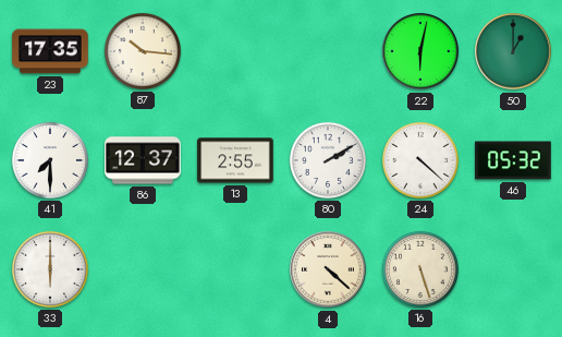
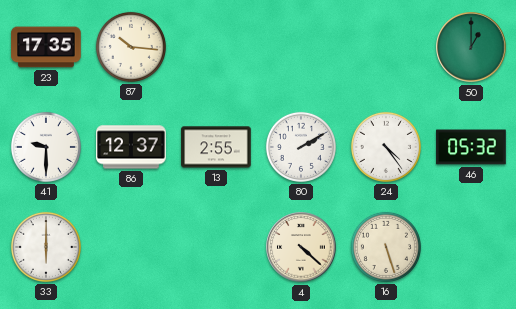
22: 6:02 -> none (420, 51)
41: 7:30 -> 9:30 (46, 147)
24: 4:22 -> 4:24 (386, 147)
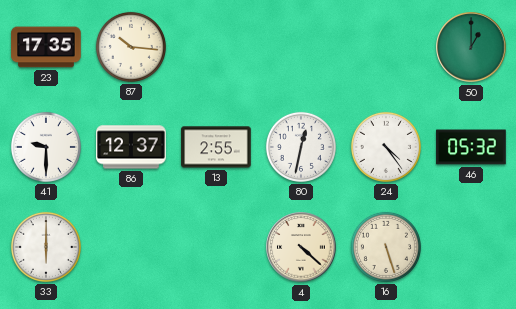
80: 2:10 -> 12:32 (301, 147)
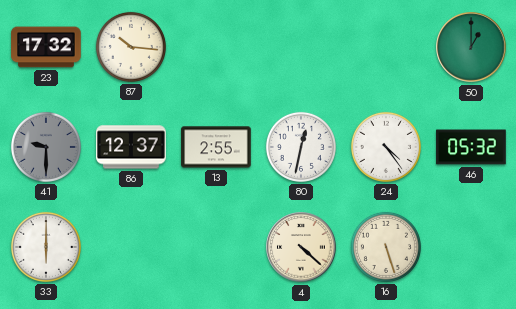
23: 17:35 -> 17:32 (46, 47)
41 dial: white -> grey (46, 147)
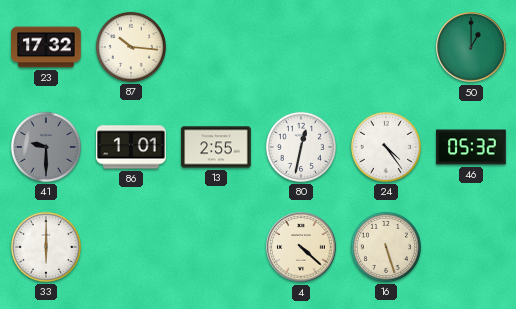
86: 12:37 -> 1:01 (131, 147)
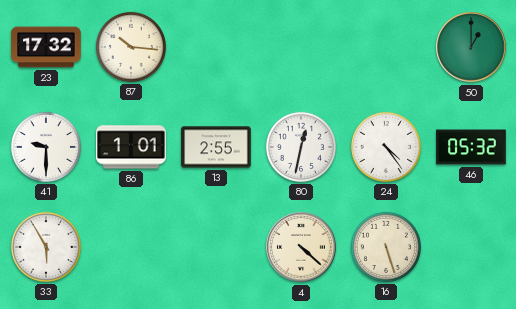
41 dial: grey -> white (46, 147)
33: 6:00 -> 5:55 (46, 247)
